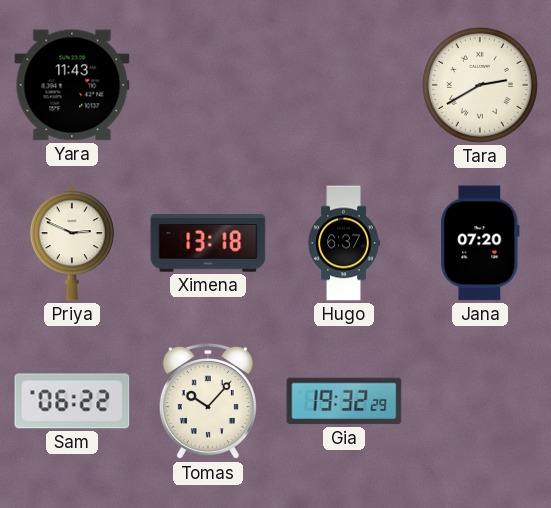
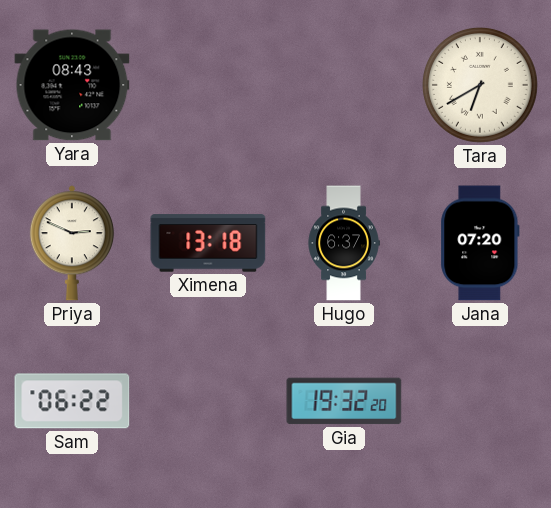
Yara: 11:43 -> 08:43 (72, 85)
Tara: 2:40 -> 6:40 (480, 85)
Tomas: 10:07 -> none (208, 401)
Gia: 19:32:29 -> 19:32:20 (344, 401)
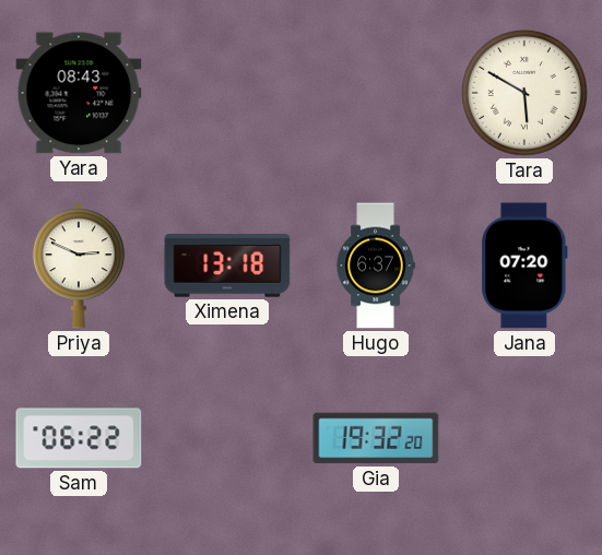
Tara: 6:40 -> 5:50 (524, 93)
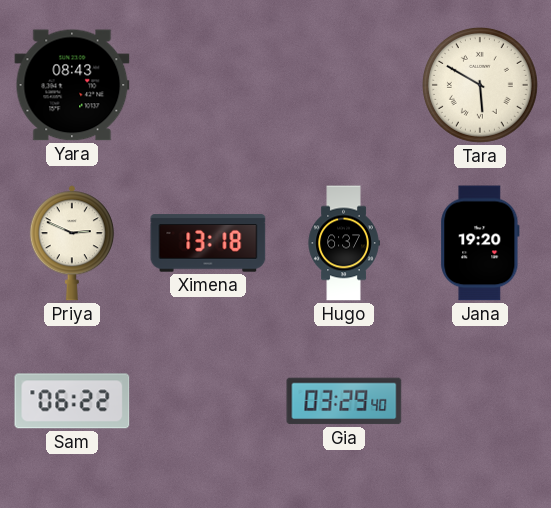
Jana: 07:20 -> 19:20 (480, 243)
Gia: 19:32 -> 03:29 (344, 401)
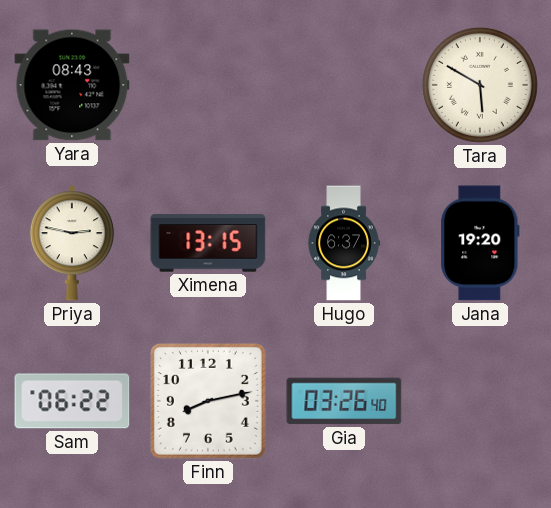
Priya: 2:49 -> 2:47 (72, 243)
Ximena: 13:18 -> 13:15 (208, 243)
Finn: none -> 8:13 (208, 401)
Gia: 03:29 -> 03:26 (344, 401)
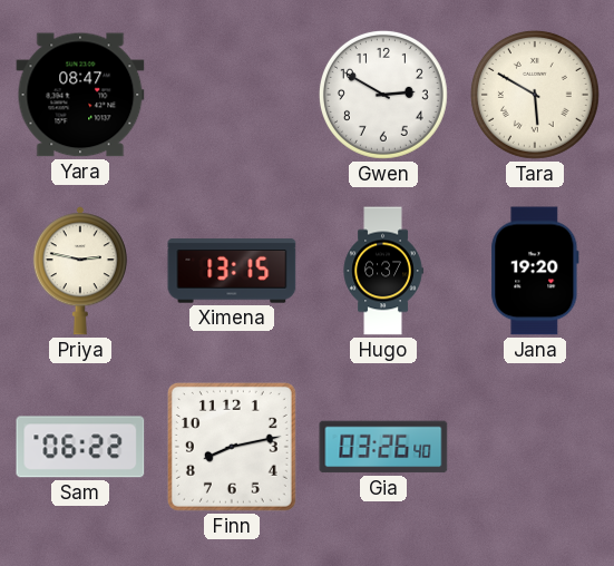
Yara: 08:43 -> 08:47 (80, 95)
Gwen: none -> 2:50 (383, 95)
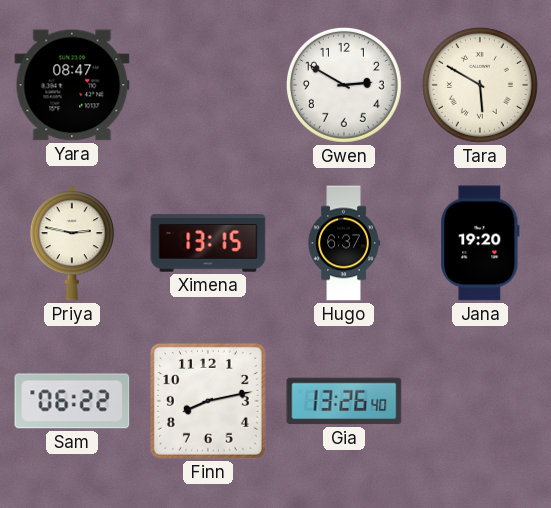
Gia: 03:26 -> 13:26 (344, 401)
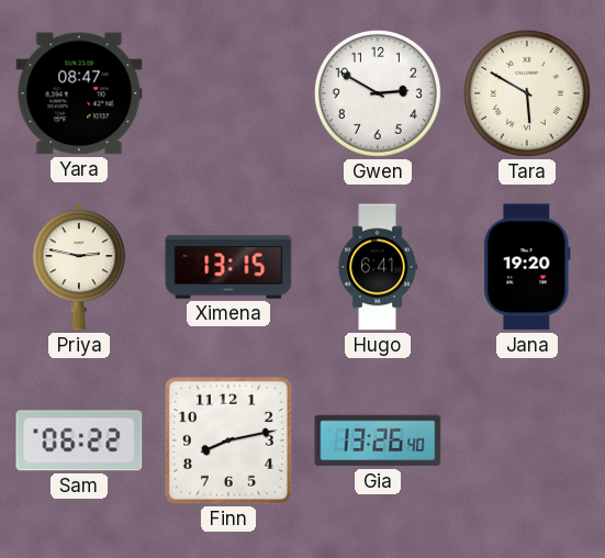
Hugo: 6:37 -> 6:41 (378, 267)
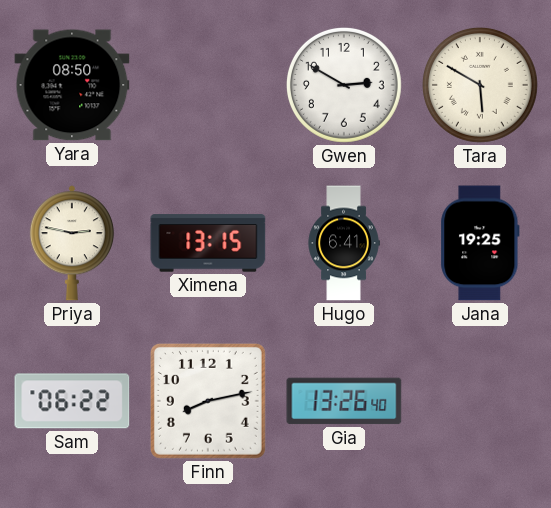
Yara: 08:47 -> 08:50 (72, 85)
Jana: 19:20 -> 19:25 (480, 243)
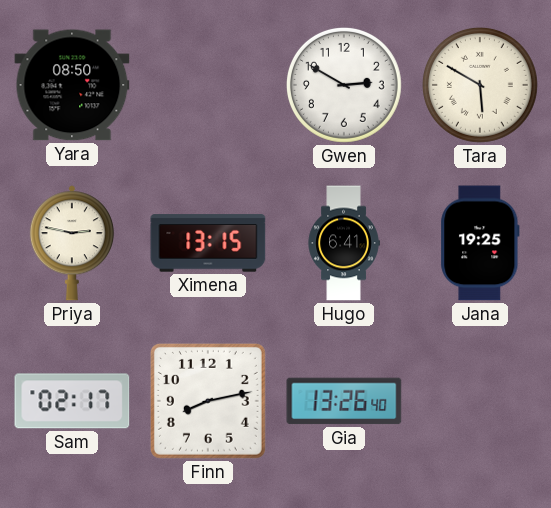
Sam: 06:22 -> 02:17 (72, 401)
